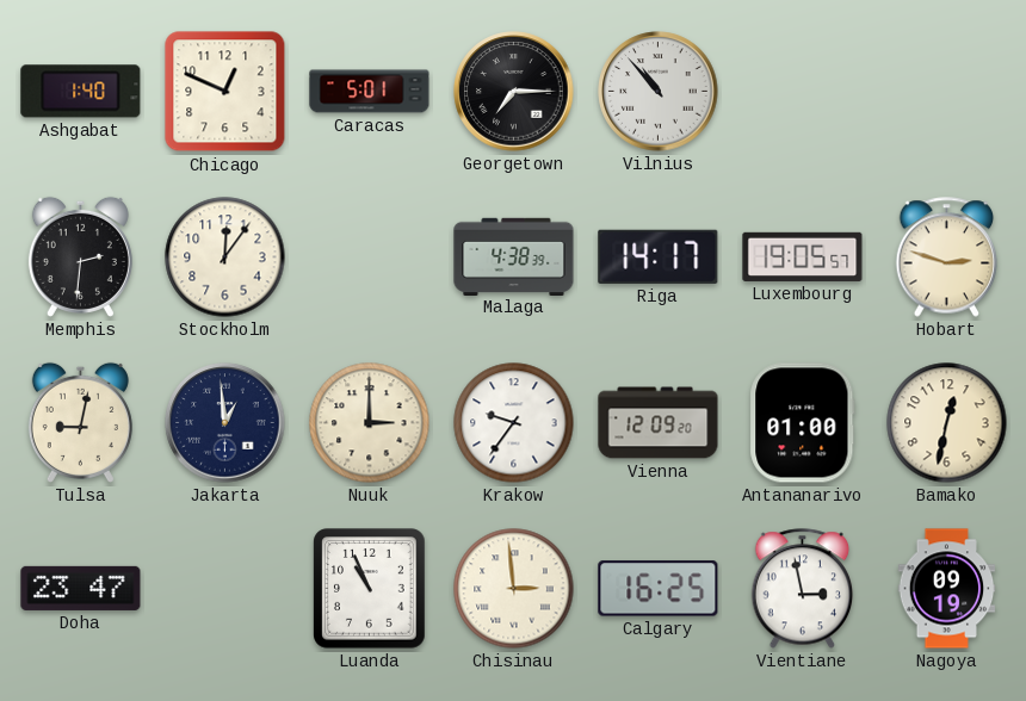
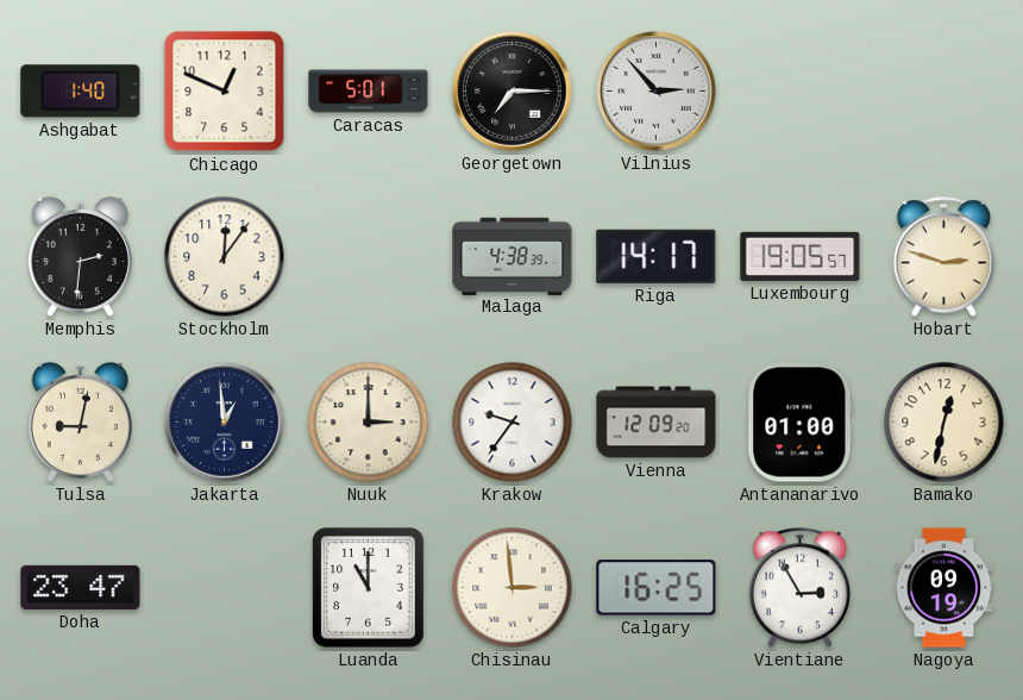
Vilnius: 10:53 -> 2:53 (657, 92)
Luanda: 10:56 -> 11:00 (369, 588)
Vientiane: 2:58 -> 2:55 (801, 588)
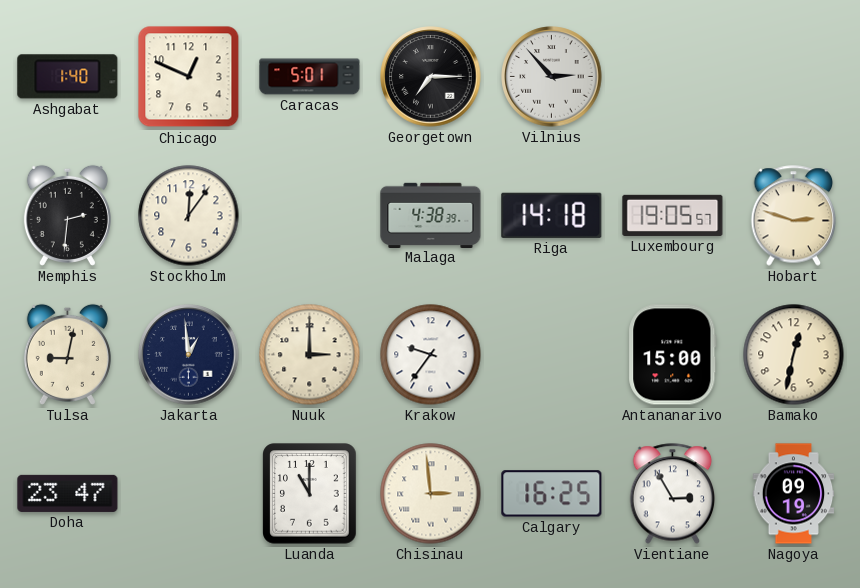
Riga: 14:17 -> 14:18 (552, 215)
Vienna: 12:09 -> none (657, 423)
Antananarivo: 01:00 -> 15:00 (673, 355)
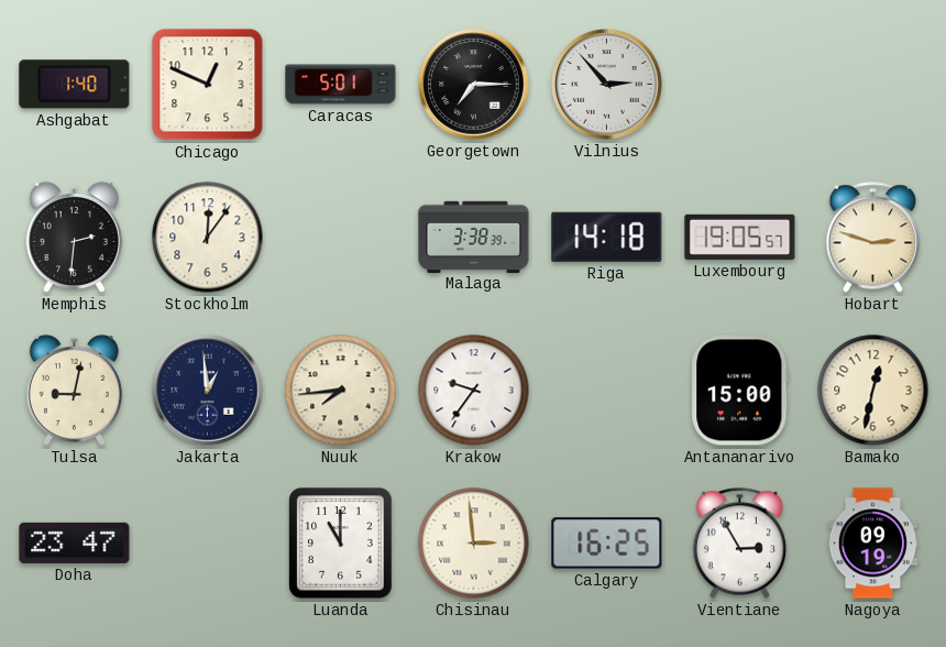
Malaga: 4:38 -> 3:38 (474, 237)
Nuuk: 3:00 -> 7:44 (341, 391)
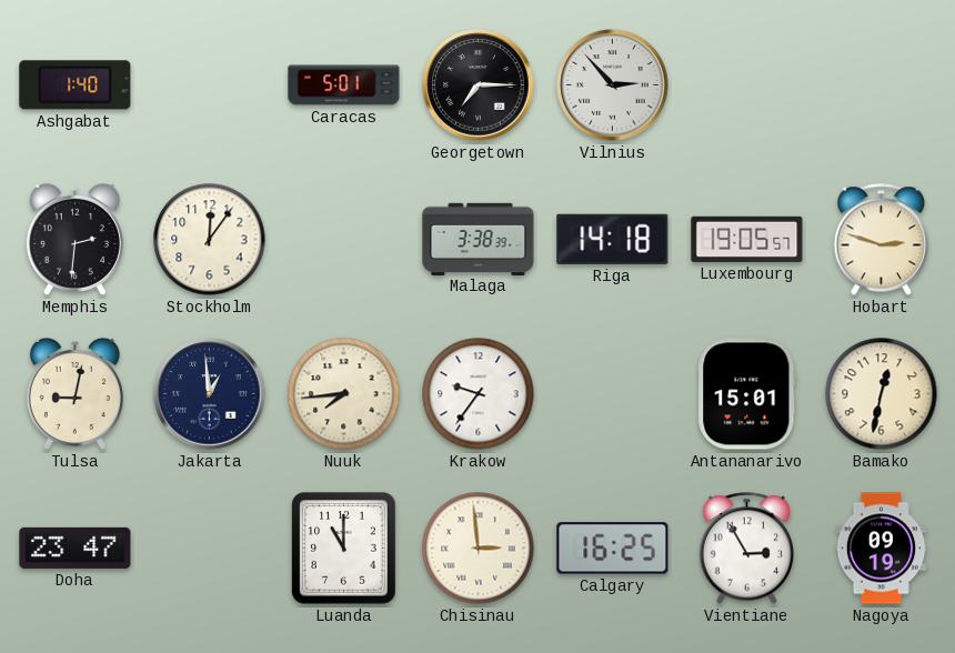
Chicago: 12:49 -> none (208, 85)
Antananarivo: 15:00 -> 15:01 (747, 394)
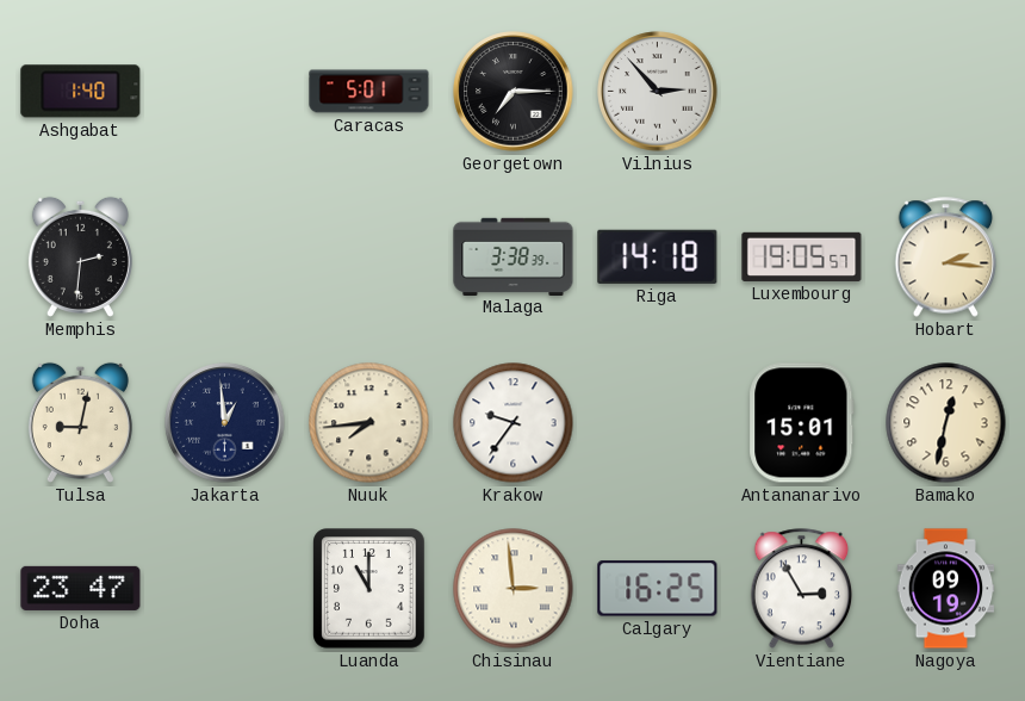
Stockholm: 12:06 -> none (210, 240)
Hobart: 2:48 -> 2:16 (946, 258)
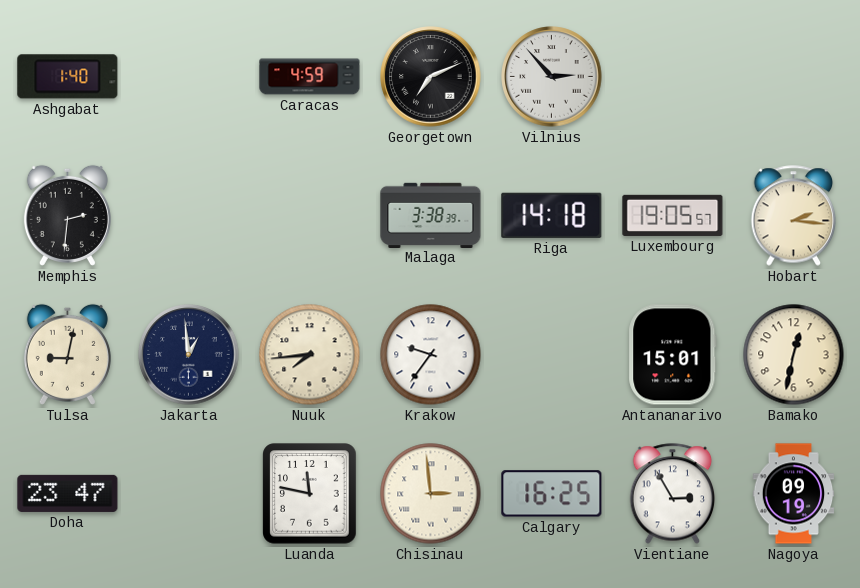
Caracas: 5:01 -> 4:59 (310, 77)
Georgetown: 7:15 -> 7:11 (431, 77)
Luanda: 11:00 -> 11:47 (310, 494)
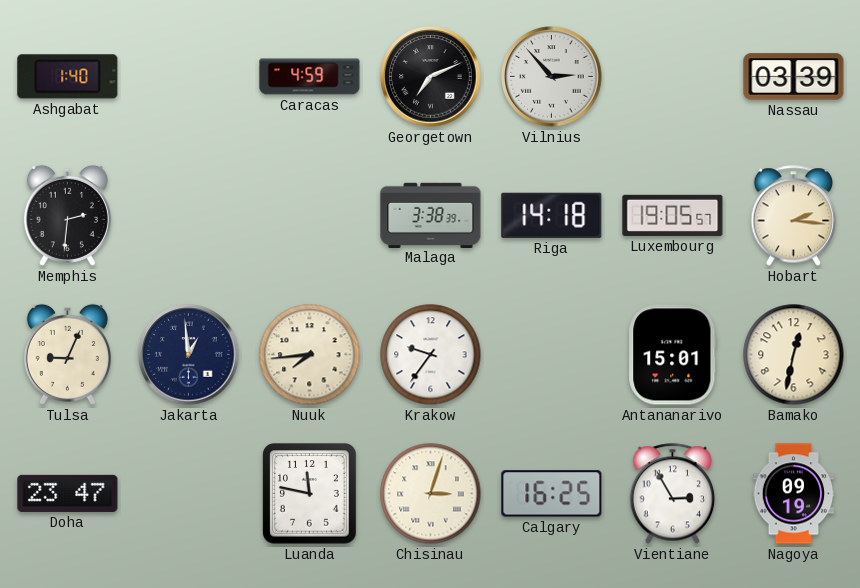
Nassau: none -> 03:39 (794, 77)
Tulsa: 9:02 -> 9:04 (67, 354)
Chisinau: 2:59 -> 3:03 (431, 494)
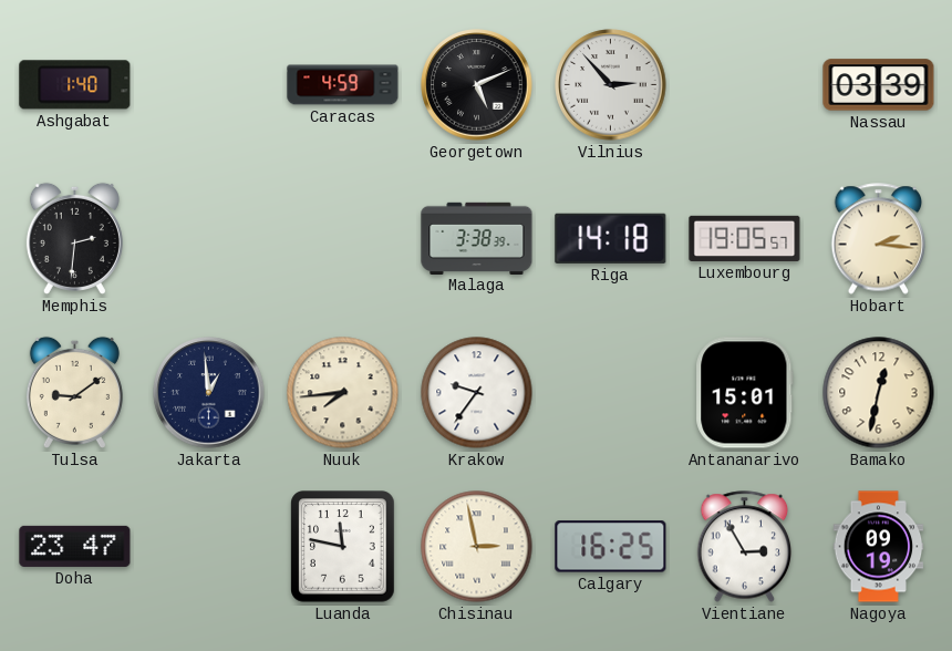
Georgetown: 7:11 -> 5:11 (477, 85)
Tulsa: 9:04 -> 9:09 (74, 392)
Chisinau: 3:03 -> 2:58 (477, 547)
